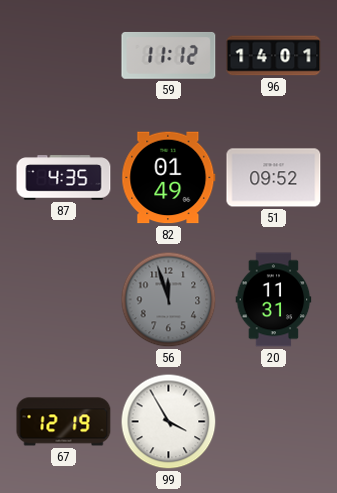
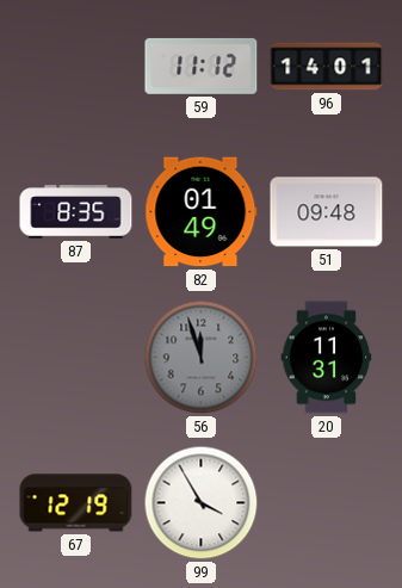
87: 4:35 -> 8:35 (76, 212)
51: 09:52 -> 09:48 (327, 212)
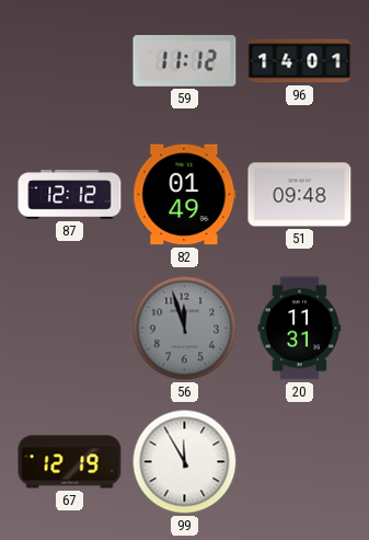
87: 8:35 -> 12:12 (70, 195)
99: 3:55 -> 11:55 (185, 462)
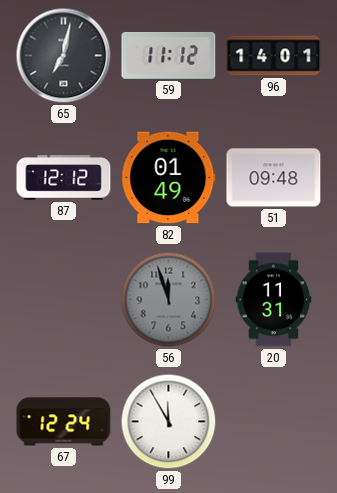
65: none -> 7:02 (64, 56)
67: 12:19 -> 12:24 (64, 422)
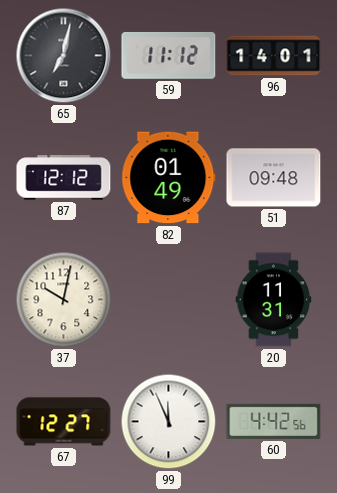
37: none -> 10:02 (64, 300)
56: 11:57 -> none (169, 300)
67: 12:24 -> 12:27 (64, 422)
99: 11:55 -> 11:56 (169, 422)
60: none -> 4:42 (274, 421)
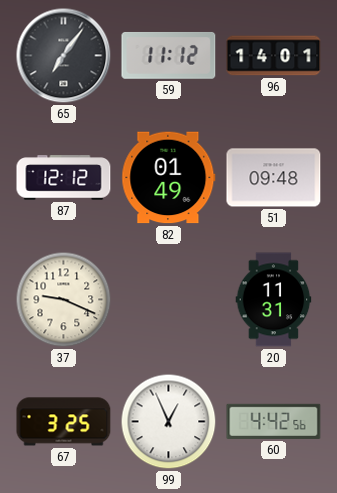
65: 7:02 -> 7:06 (64, 56)
37: 10:02 -> 9:19 (64, 300)
67: 12:27 -> 3:25 (64, 422)
99: 11:56 -> 12:56 (169, 422)
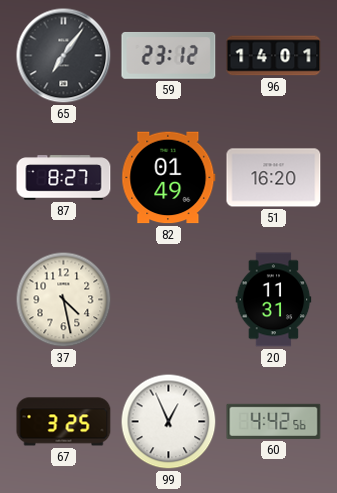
59: 11:12 -> 23:12 (169, 56)
87: 12:12 -> 8:27 (64, 178)
51: 09:48 -> 16:20 (274, 178)
37: 9:19 -> 4:28 (64, 300)
